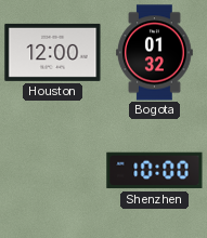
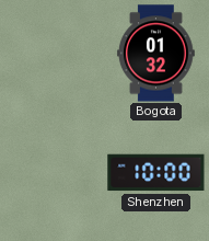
Houston: 12:00 -> none (53, 52)
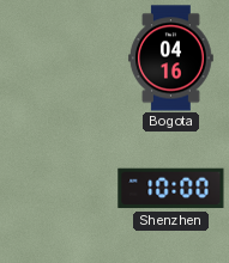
Bogota: 01:32 -> 04:16 (171, 59)
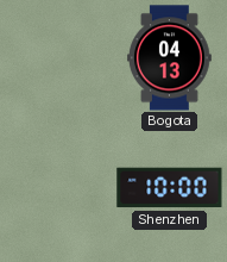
Bogota: 04:16 -> 04:13 (170, 58)
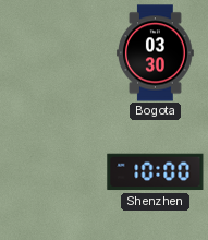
Bogota: 04:13 -> 03:30 (156, 53)
